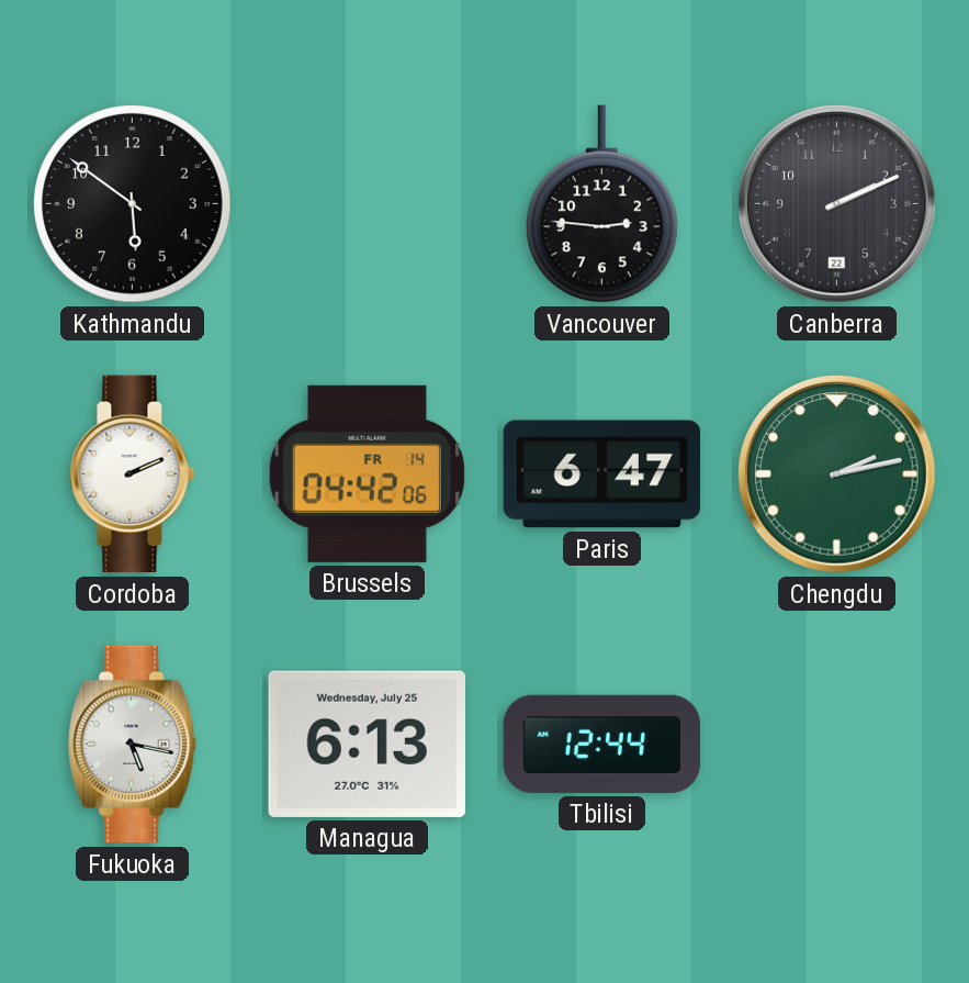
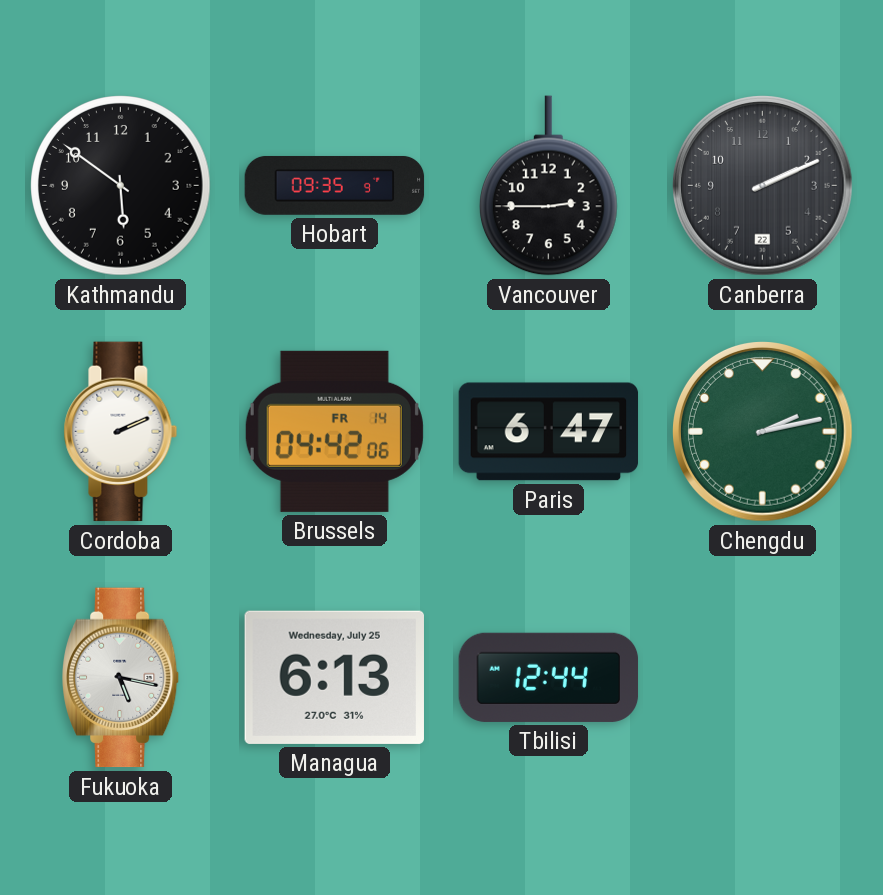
Hobart: none -> 09:35 (335, 185)
Vancouver: 2:46 -> 2:45 (548, 186)
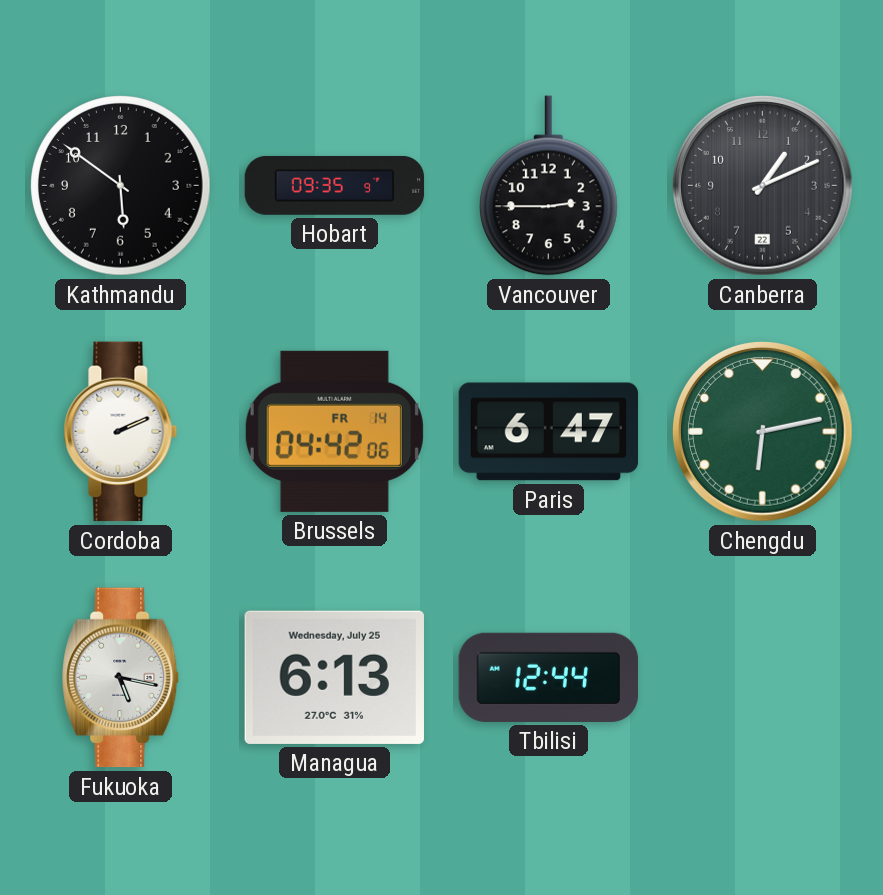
Canberra: 2:11 -> 1:11 (763, 186)
Chengdu: 2:13 -> 6:13 (763, 432)
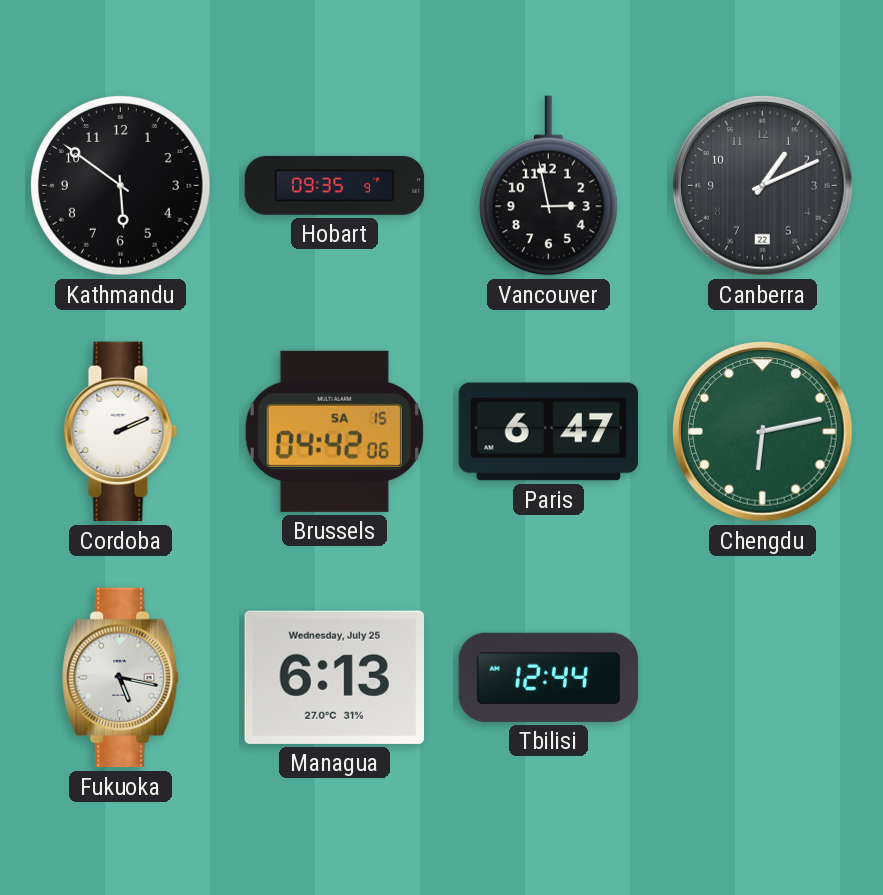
Vancouver: 2:45 -> 2:58 (548, 186)
Brussels date: FR 14 -> SA 15 (334, 431)
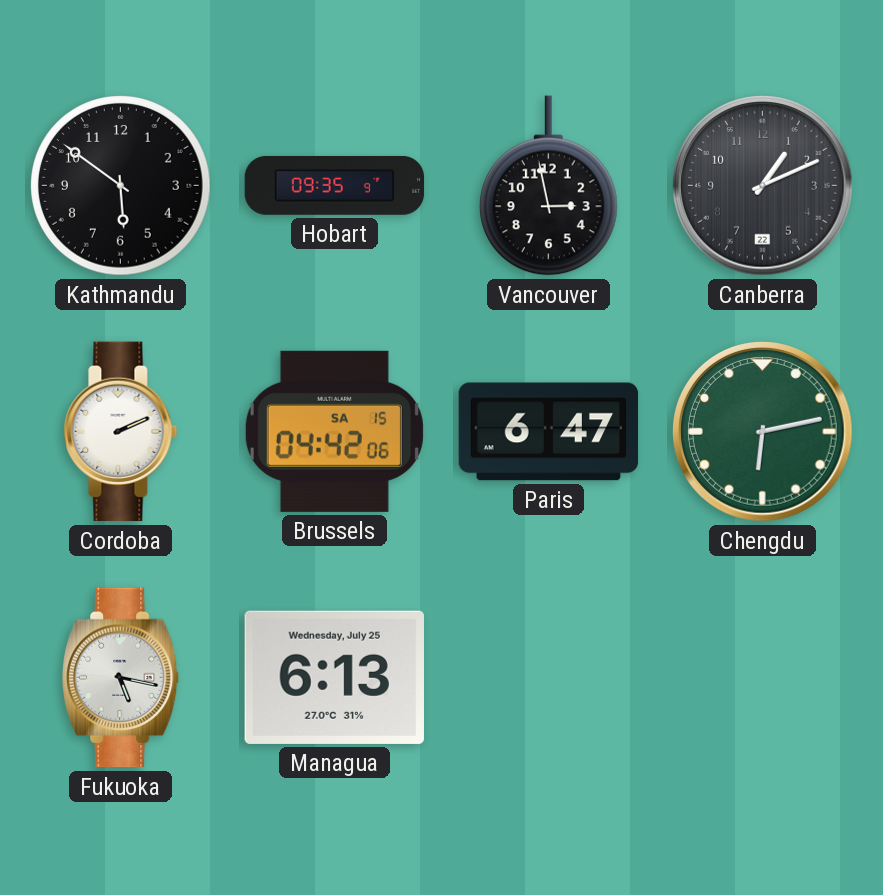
Tbilisi: 12:44 -> none (549, 677)
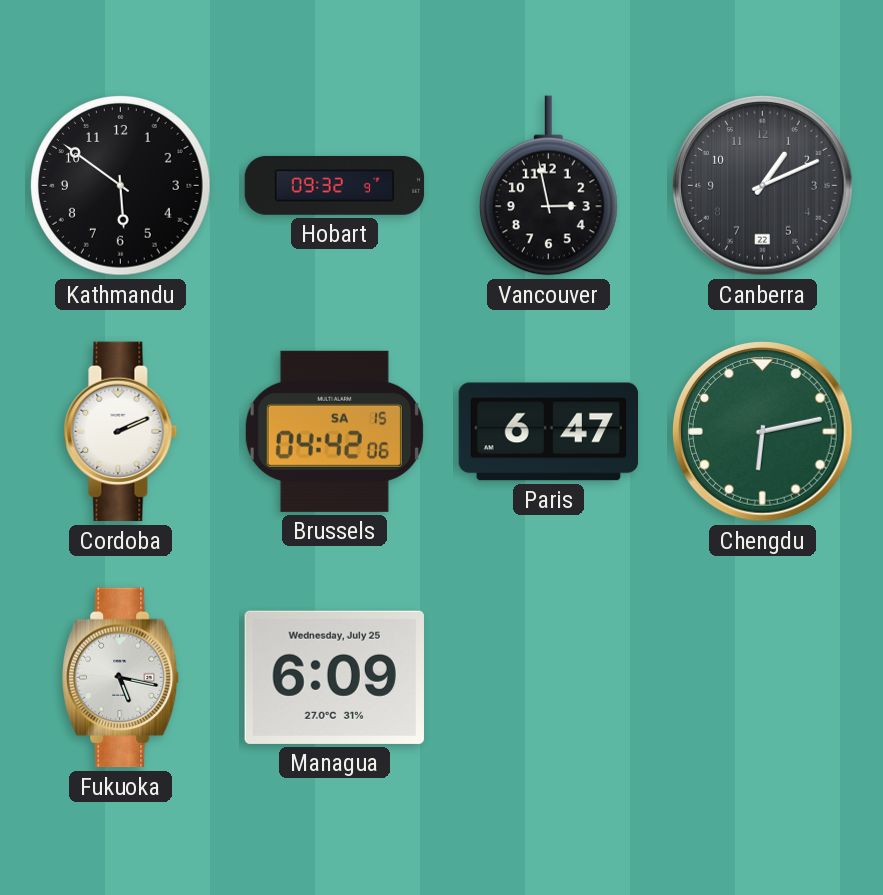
Hobart: 09:35 -> 09:32 (335, 185)
Managua: 6:13 -> 6:09 (334, 677)
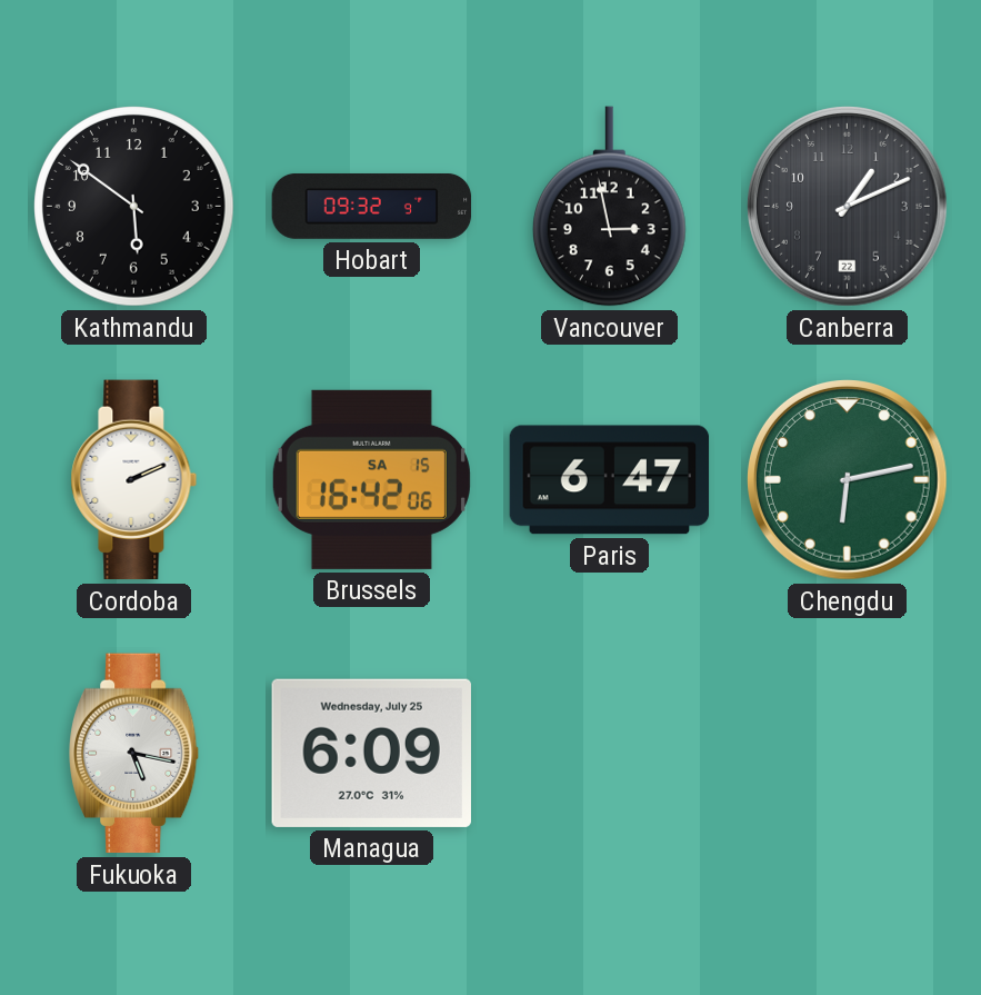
Brussels: 04:42 -> 16:42 (371, 479)
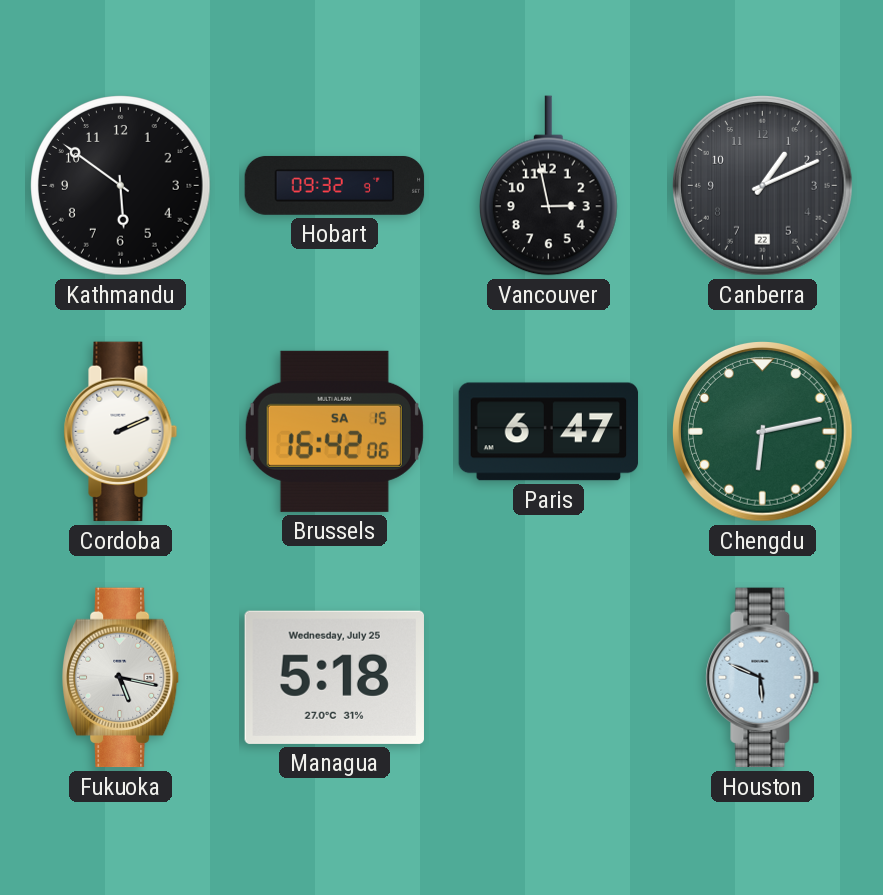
Managua: 6:09 -> 5:18 (334, 677)
Houston: none -> 5:49 (763, 678)
